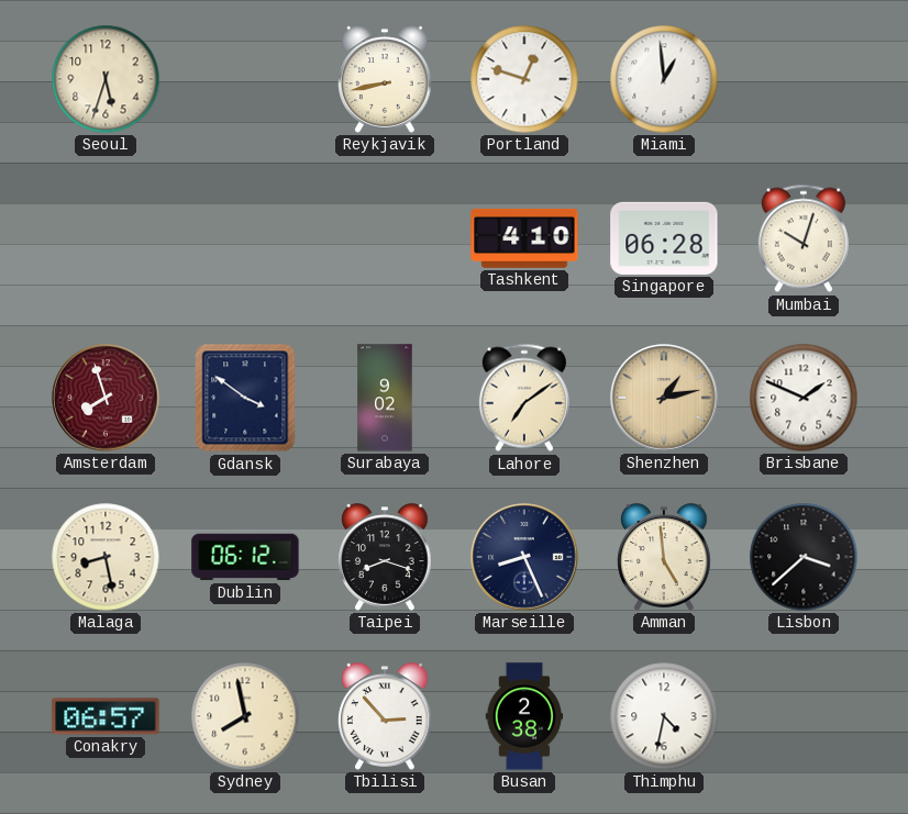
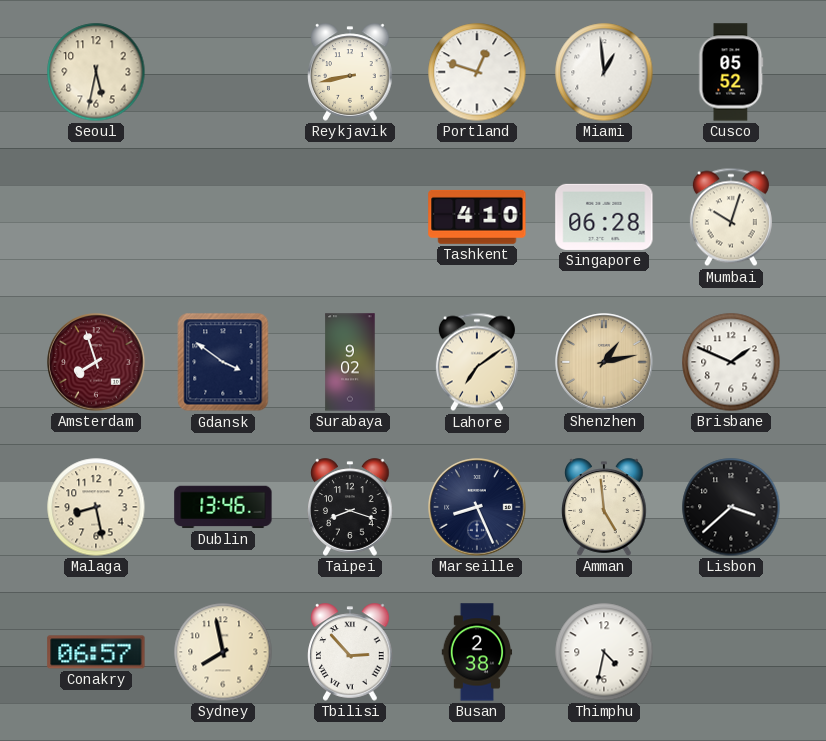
Seoul: 5:33 -> 5:32 (96, 72)
Cusco: none -> 05:52 (731, 72)
Dublin: 06:12 -> 13:46 (223, 507)
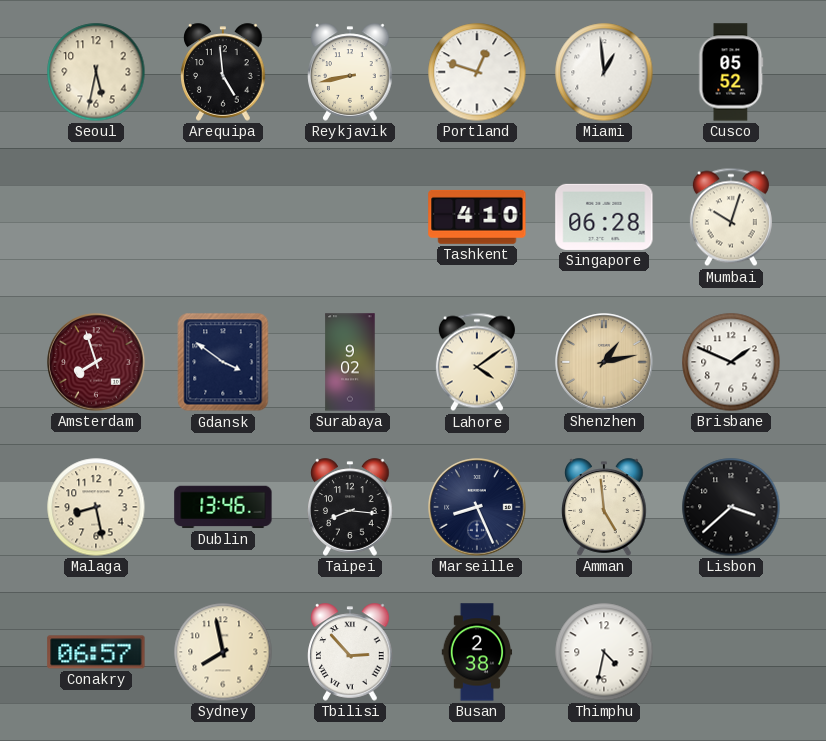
Arequipa: none -> 4:59 (223, 72)
Lahore: 7:09 -> 4:09 (477, 362)
Taipei: 8:18 -> 8:16 (350, 507)
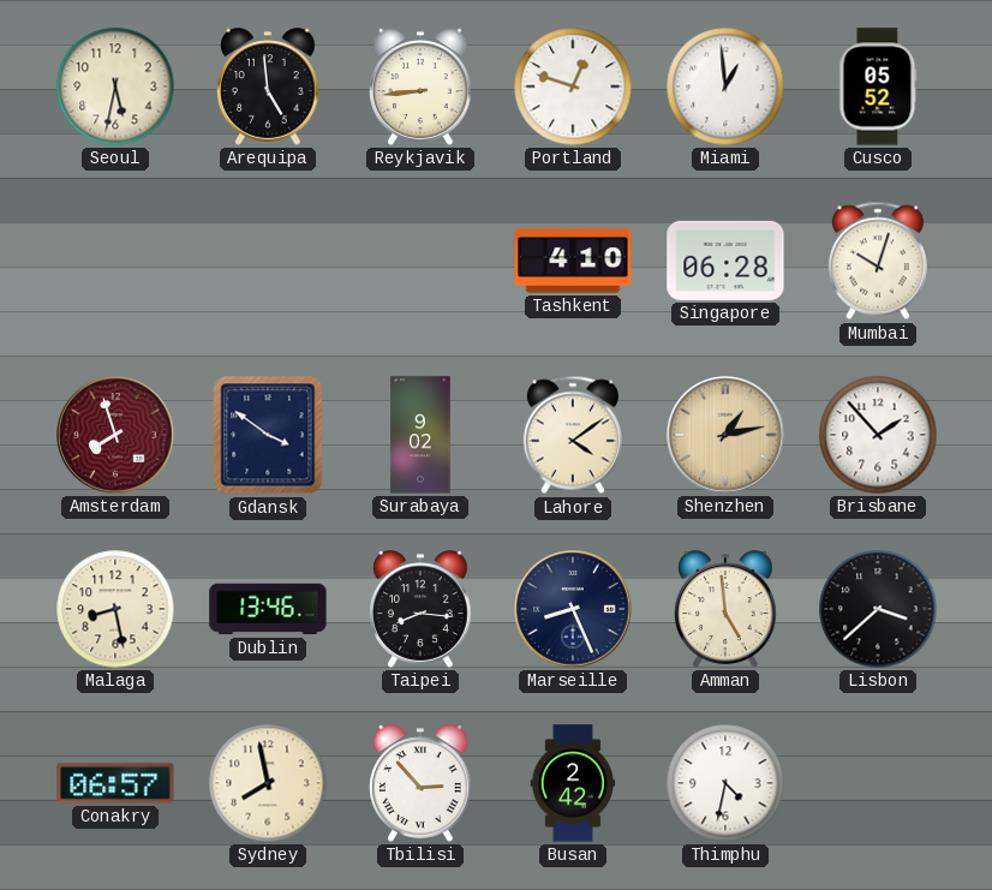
Reykjavik: 8:43 -> 8:44 (420, 86)
Brisbane: 1:49 -> 1:53 (878, 435)
Busan: 2:38 -> 2:42 (573, 783)
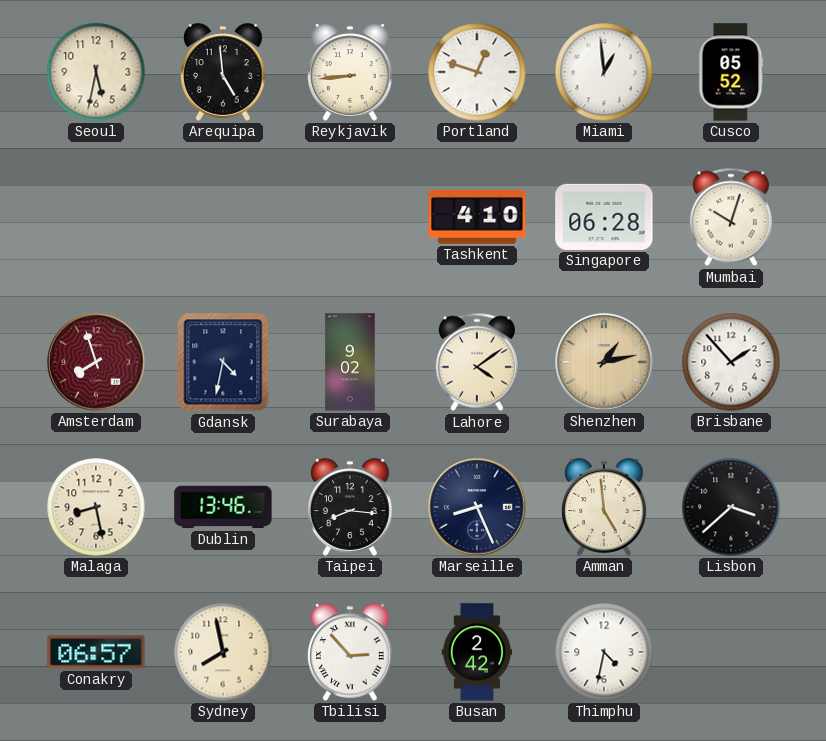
Gdansk: 3:51 -> 4:32 (223, 362)
